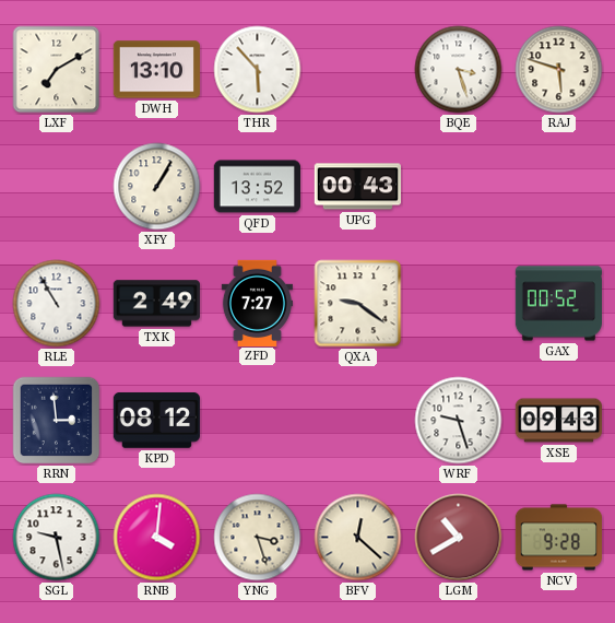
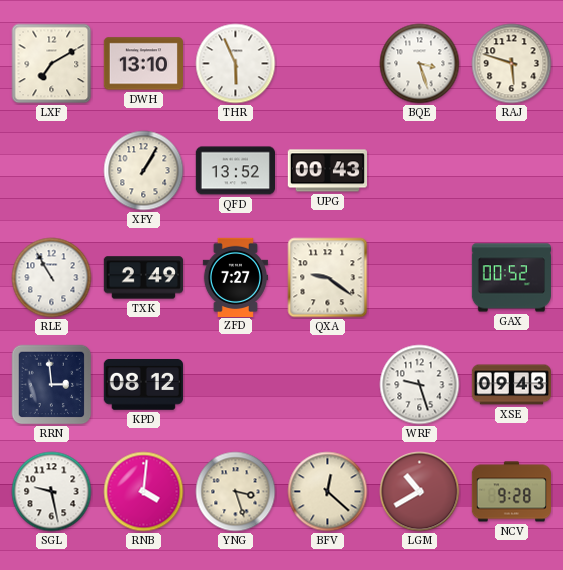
THR: 5:53 -> 5:56 (236, 64)
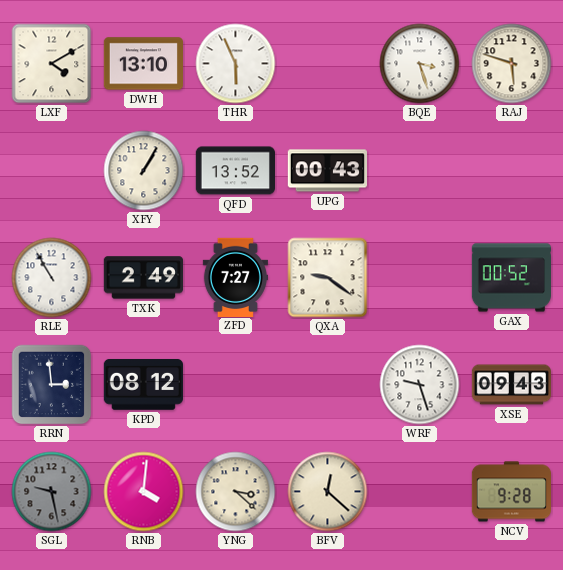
LXF: 7:10 -> 4:10 (52, 64)
SGL dial: white -> grey (52, 492)
YNG: 3:27 -> 3:22 (236, 492)
LGM: 10:40 -> none (420, 492)
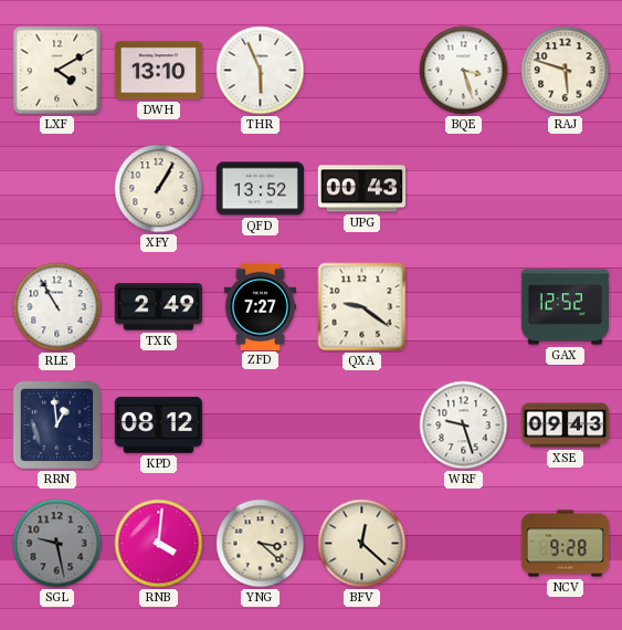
GAX: 00:52 -> 12:52 (565, 307)
RRN: 2:59 -> 12:59 (57, 426)
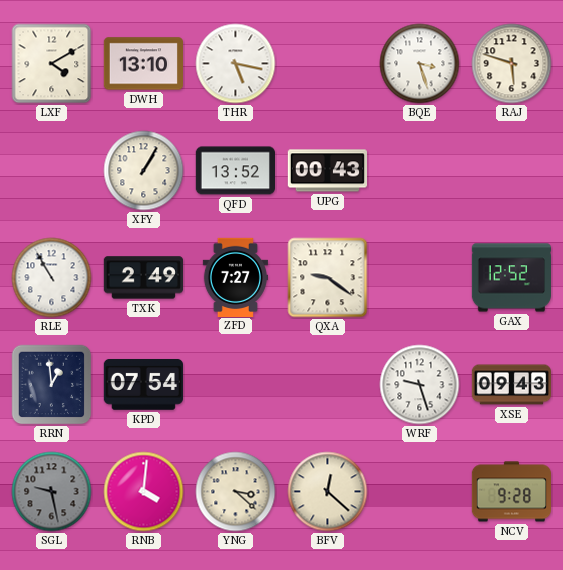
THR: 5:56 -> 5:17 (236, 64)
KPD: 08:12 -> 07:54 (143, 385)
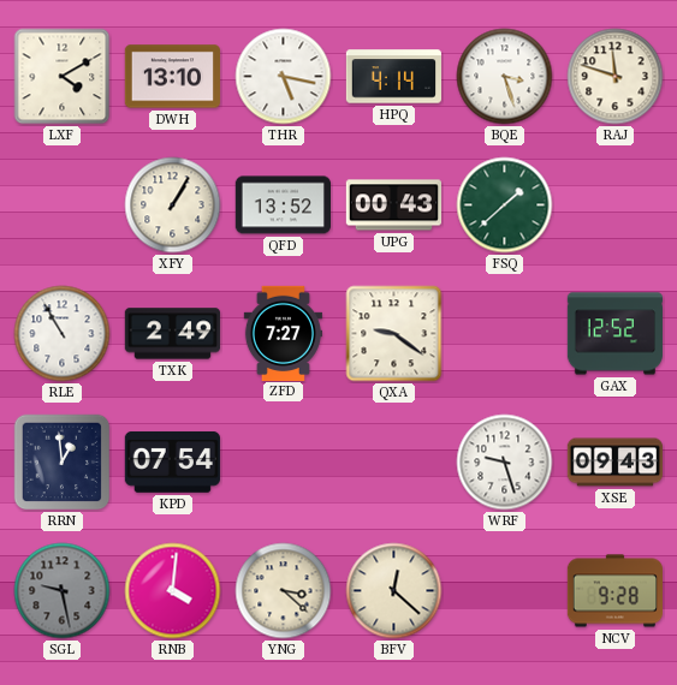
HPQ: none -> 4:14 (393, 77)
RAJ: 5:48 -> 11:48 (616, 77)
FSQ: none -> 1:38 (505, 205)
